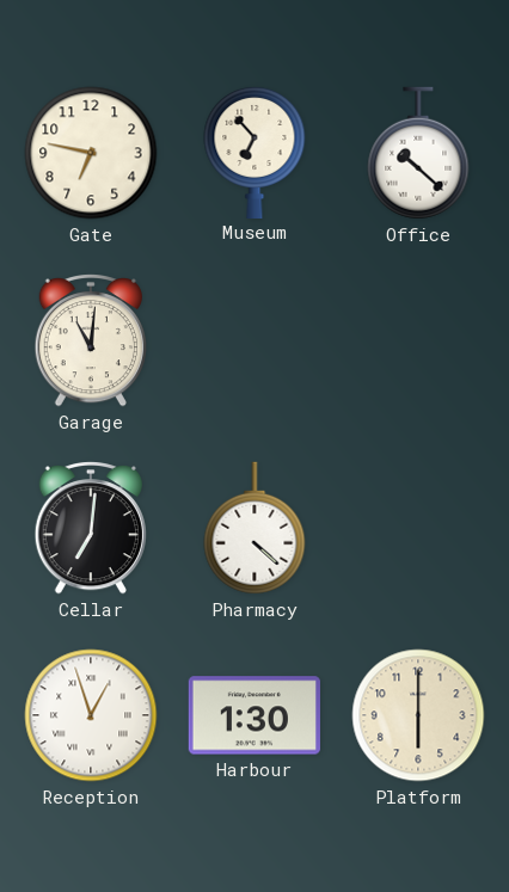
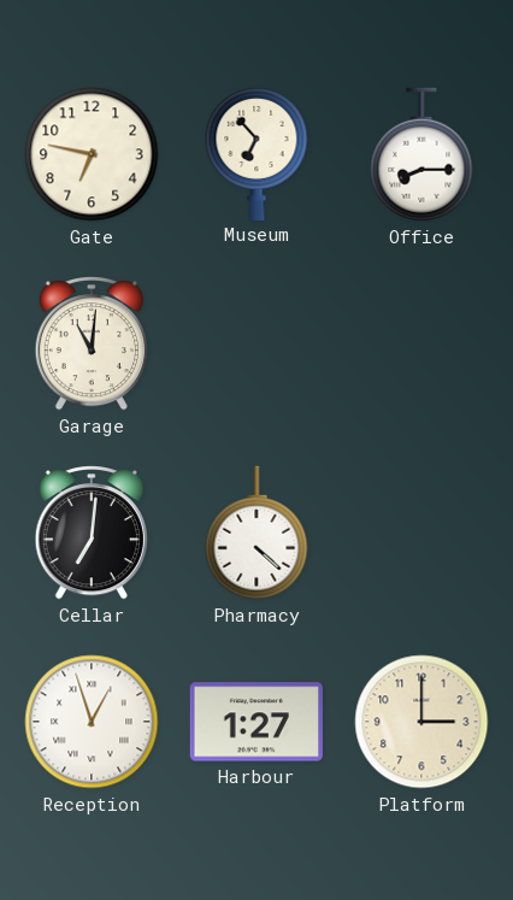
Office: 10:22 -> 8:15 (421, 154)
Harbour: 1:30 -> 1:27 (256, 722)
Platform: 6:00 -> 3:00 (421, 722)
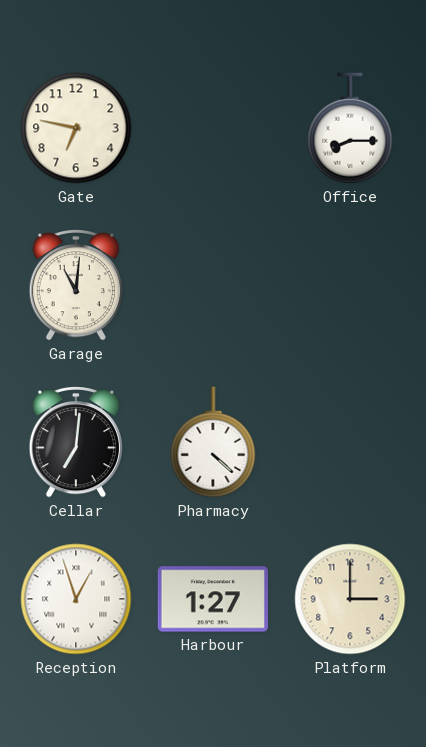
Museum: 6:53 -> none (256, 153)
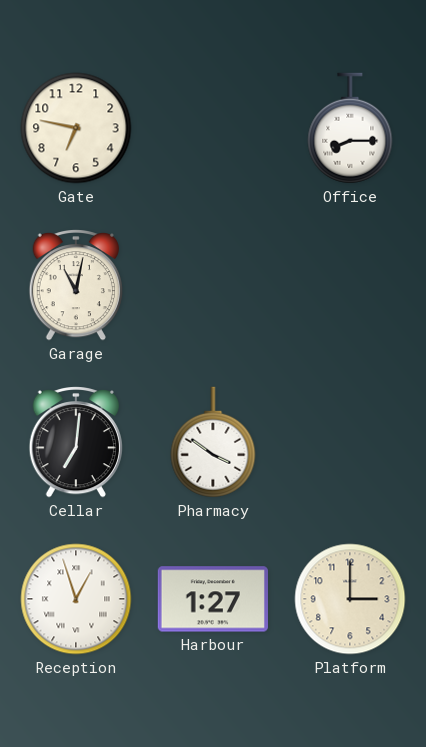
Garage: 11:01 -> 11:02 (76, 285)
Pharmacy: 4:22 -> 3:51 (213, 442)
